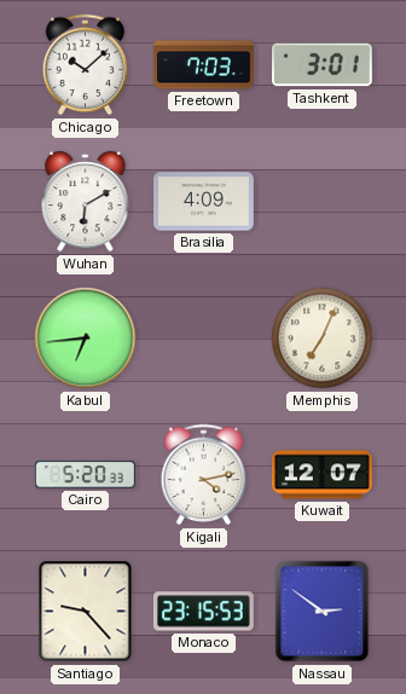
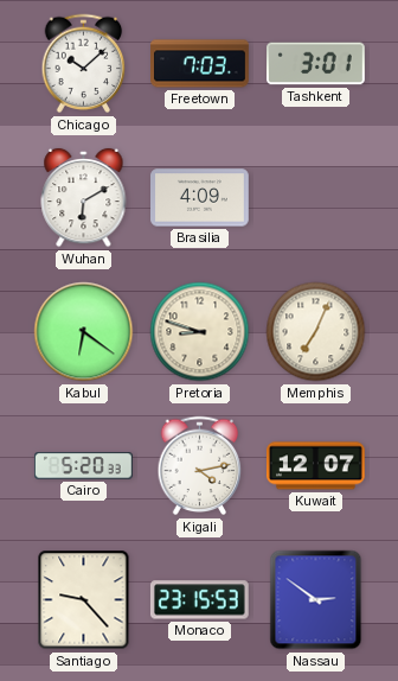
Kabul: 6:44 -> 6:21 (84, 332)
Pretoria: none -> 8:48 (200, 332)
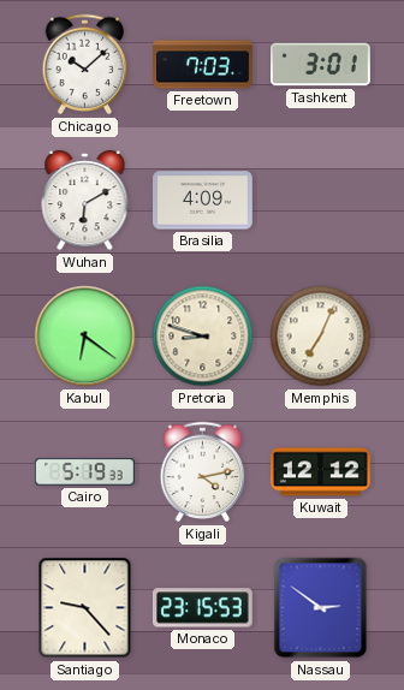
Cairo: 5:20 -> 5:19 (84, 472)
Kuwait: 12:07 -> 12:12 (320, 472)
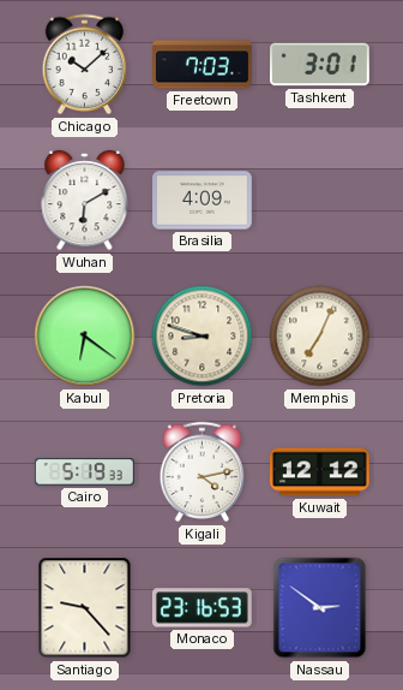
Monaco: 23:15 -> 23:16 (201, 608)
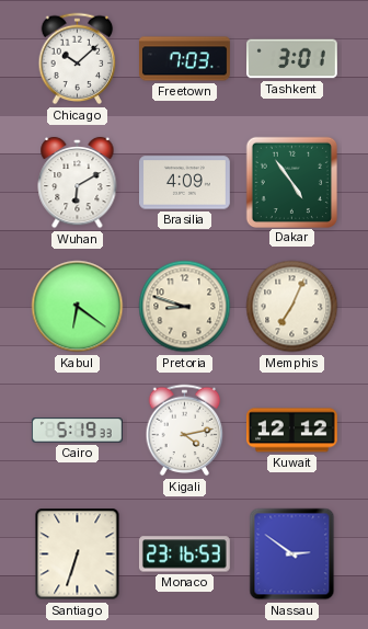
Dakar: none -> 4:54 (291, 182)
Santiago: 9:23 -> 6:33 (78, 554)
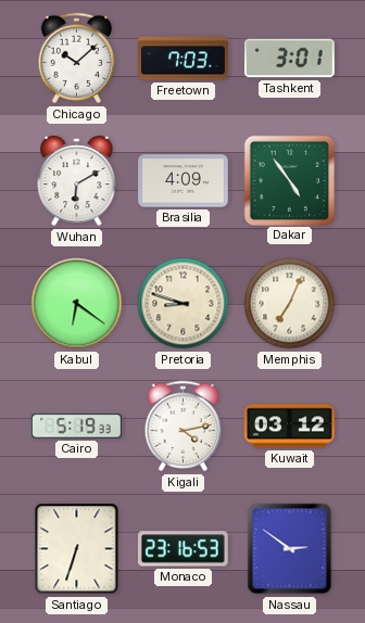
Kuwait: 12:12 -> 03:12 (289, 427)
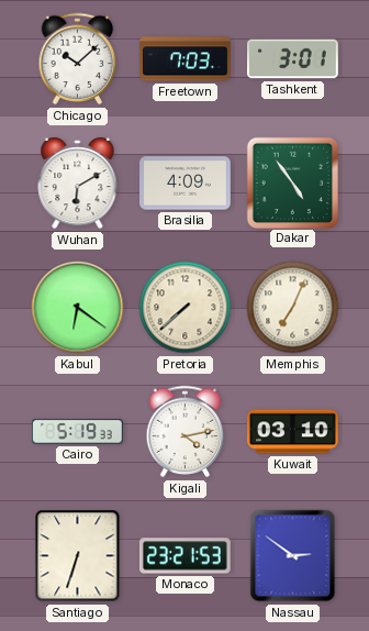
Pretoria: 8:48 -> 7:38 (186, 308)
Kuwait: 03:12 -> 03:10 (292, 432)
Monaco: 23:16 -> 23:21 (185, 556)
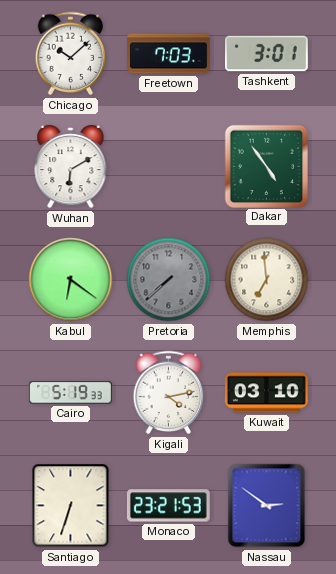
Brasilia: 4:09 -> none (186, 184)
Pretoria dial: cream -> grey (169, 280)
Memphis: 7:04 -> 6:59 (267, 280)
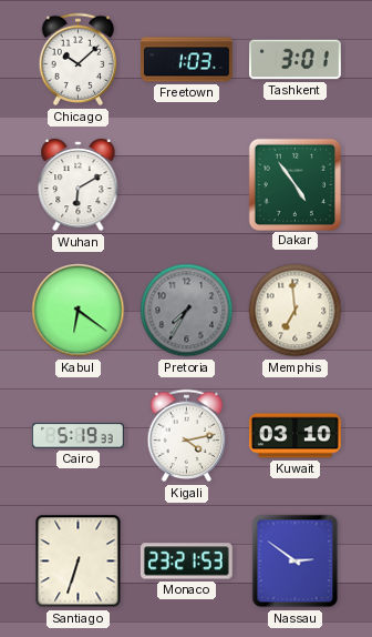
Freetown: 7:03 -> 1:03 (187, 60)
Pretoria: 7:38 -> 7:35 (187, 311)
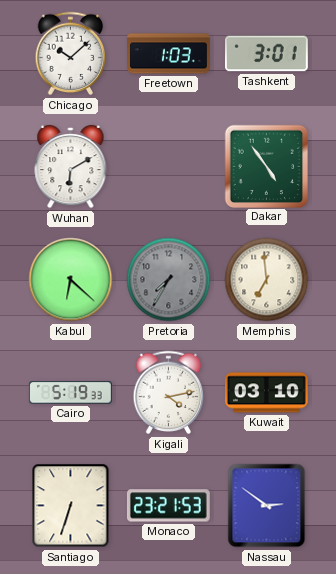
Kabul: 6:21 -> 6:22 (71, 280)
